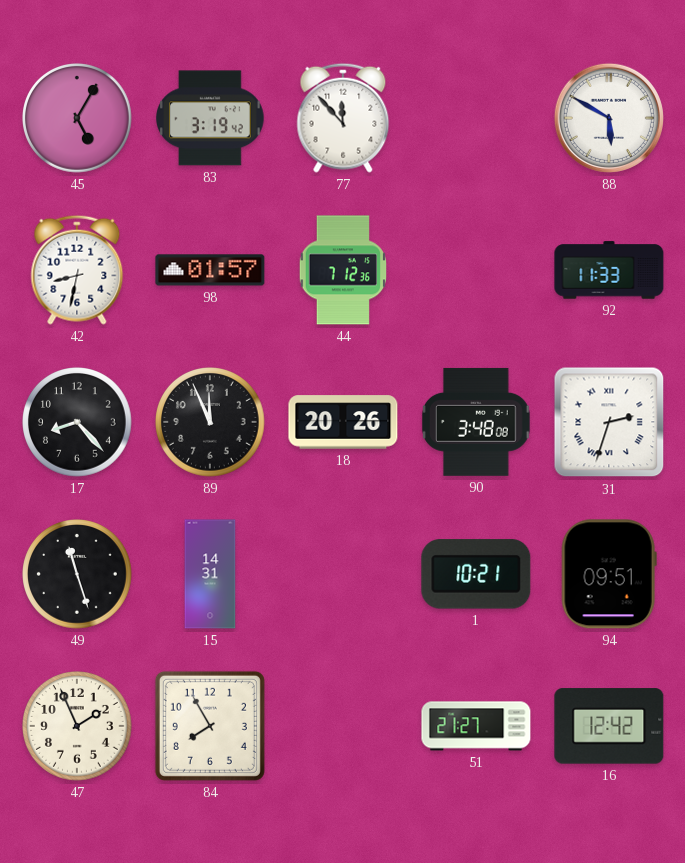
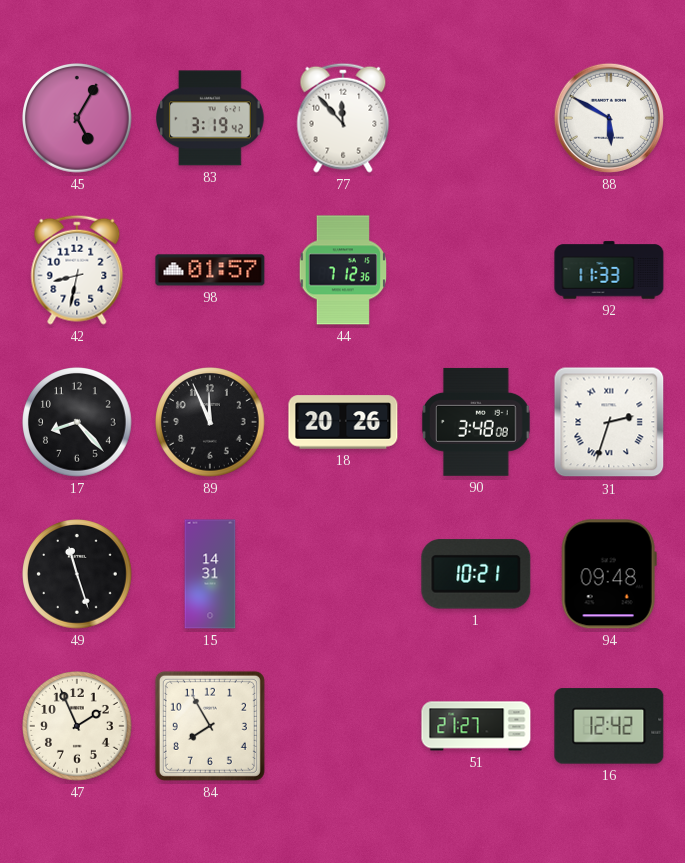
94: 09:51 -> 09:48 (609, 574)
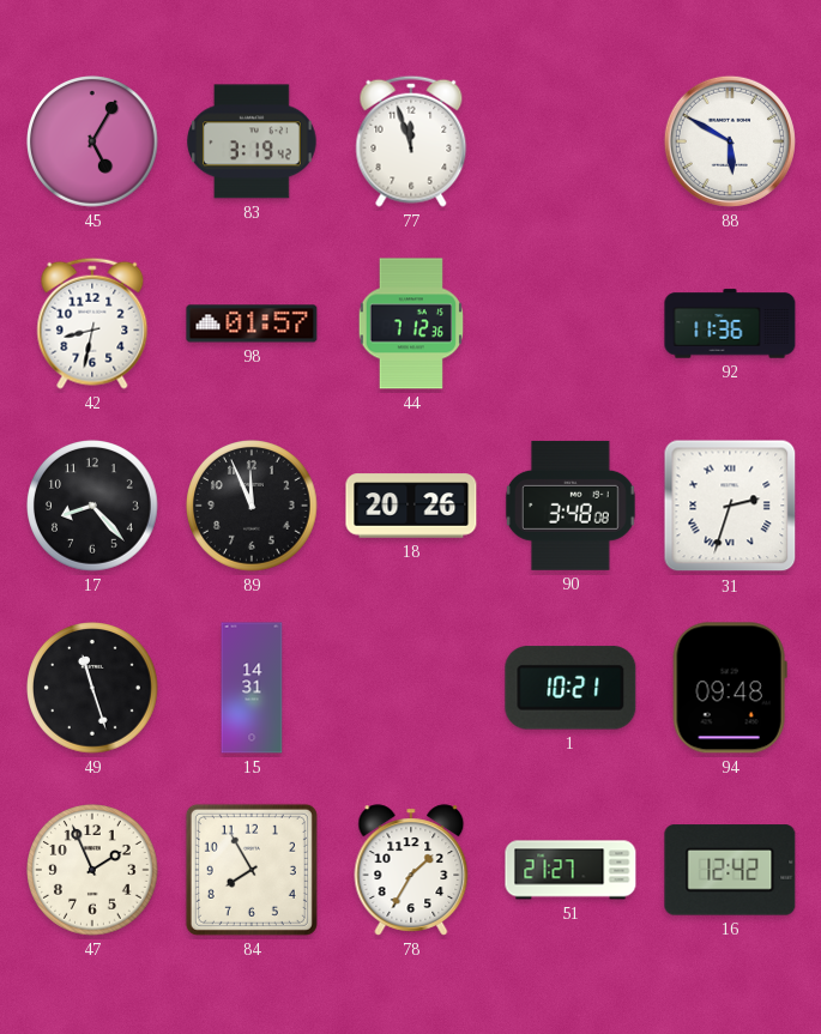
77: 11:53 -> 11:57 (411, 141)
92: 11:33 -> 11:36 (730, 323)
78: none -> 1:35 (411, 870)
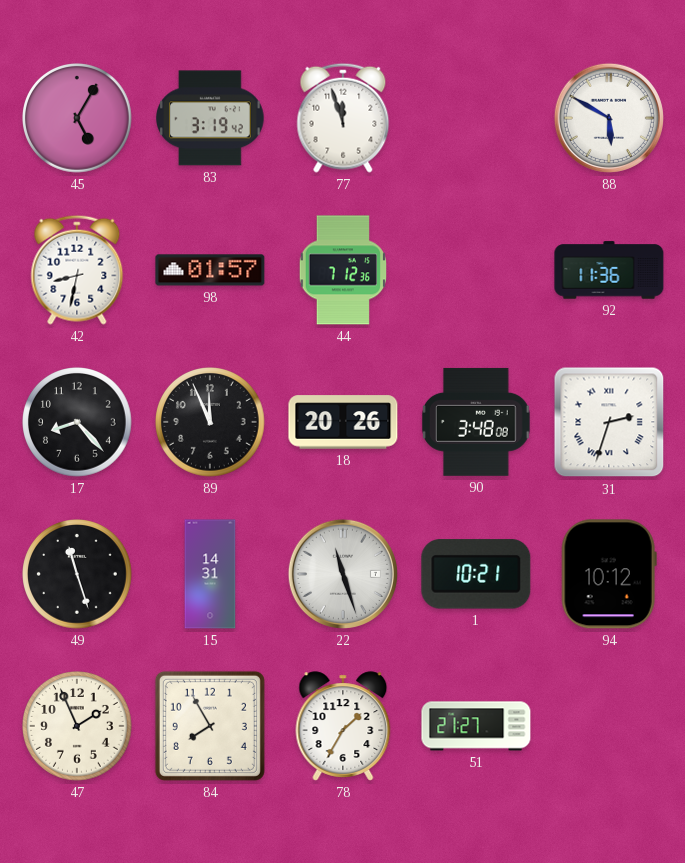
22: none -> 11:27 (343, 574)
94: 09:48 -> 10:12 (609, 574)
16: 12:42 -> none (730, 870)
